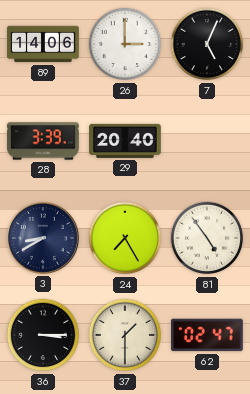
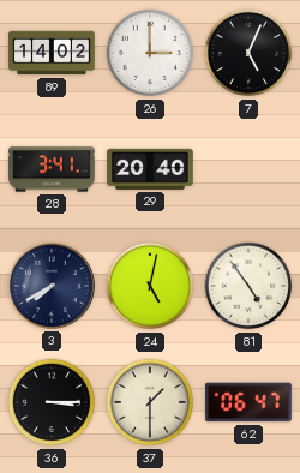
89: 14:06 -> 14:02 (52, 53)
28: 3:39 -> 3:41 (52, 169)
3: 8:40 -> 7:40 (53, 287)
24: 7:25 -> 5:02 (150, 286)
62: 02:47 -> 06:47 (248, 402)
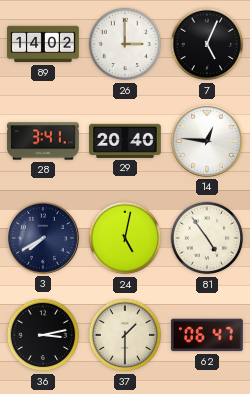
14: none -> 12:46 (208, 142)
36: 3:15 -> 3:13 (43, 335)
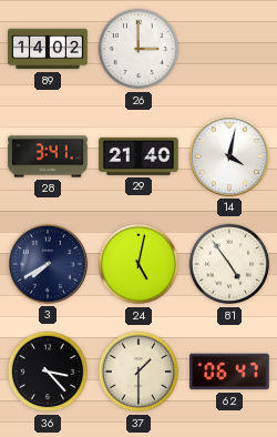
7: 5:04 -> none (207, 44)
29: 20:40 -> 21:40 (138, 156)
14: 12:46 -> 4:02 (230, 157)
36: 3:13 -> 3:23 (48, 372)
